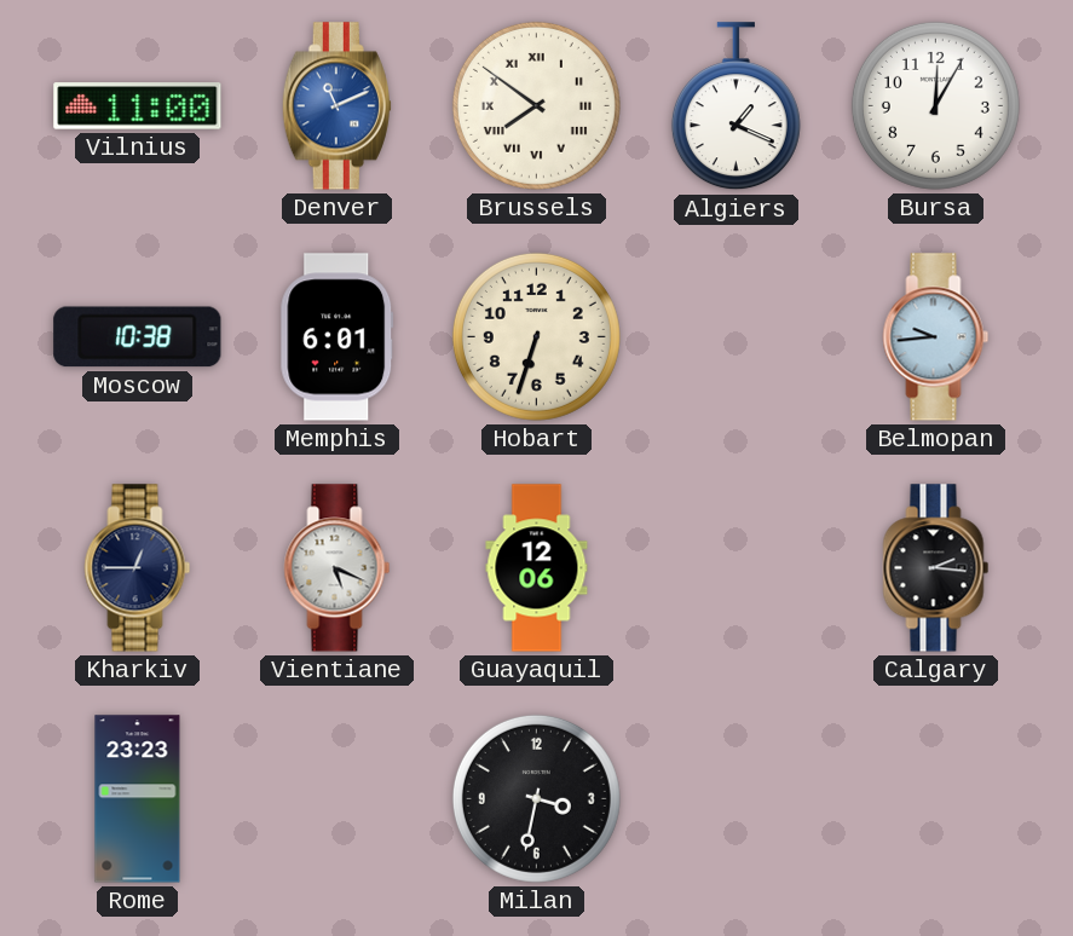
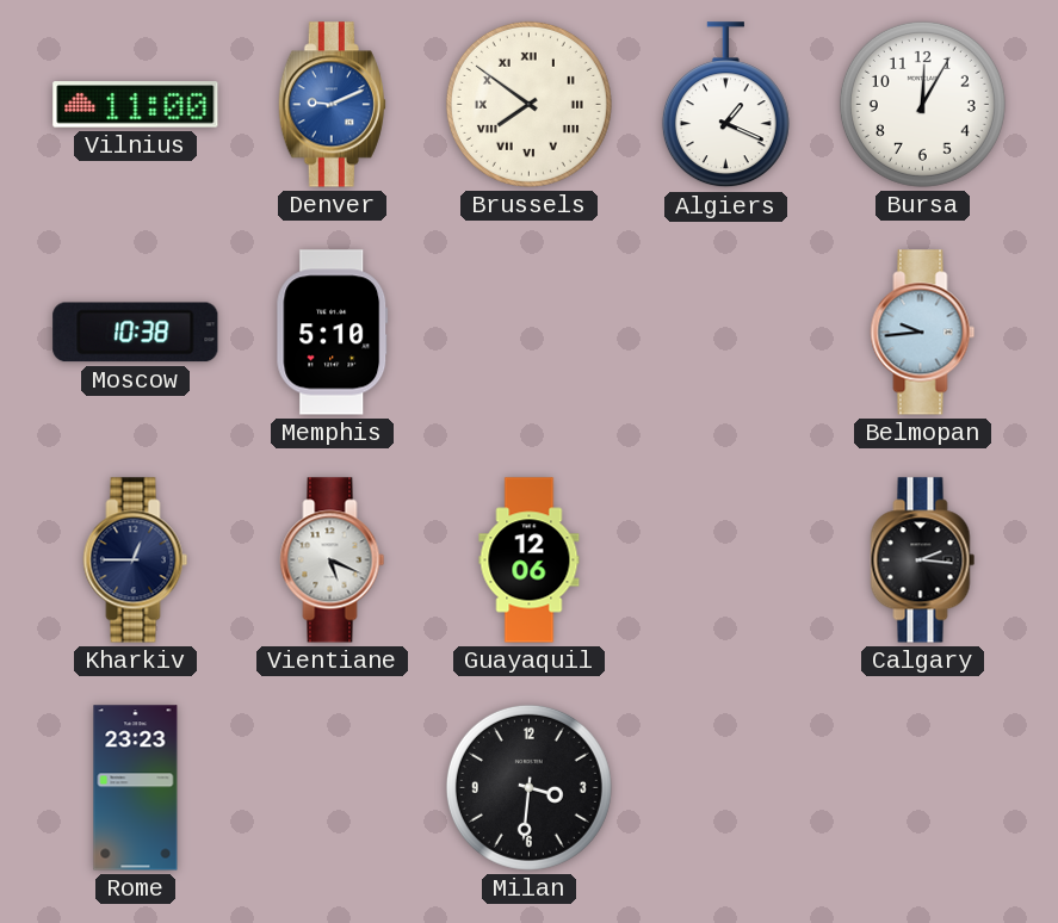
Denver: 11:11 -> 9:11 (332, 105)
Memphis: 6:01 -> 5:10 (333, 333)
Hobart: 6:33 -> none (536, 336)
Milan: 3:32 -> 3:31 (528, 787)
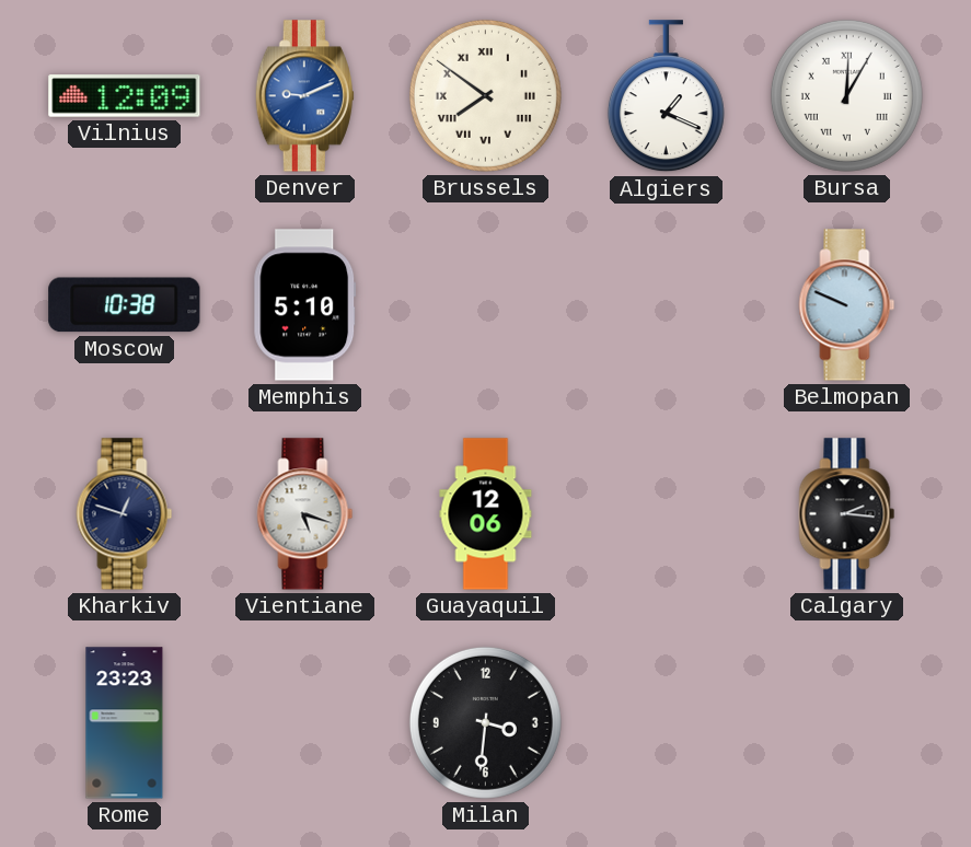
Vilnius: 11:00 -> 12:09 (125, 96)
Bursa numerals: Arabic -> Roman (846, 95)
Belmopan: 9:44 -> 9:49 (847, 305)
Kharkiv: 12:45 -> 12:48 (125, 514)
Vientiane: 5:19 -> 5:18 (305, 514)
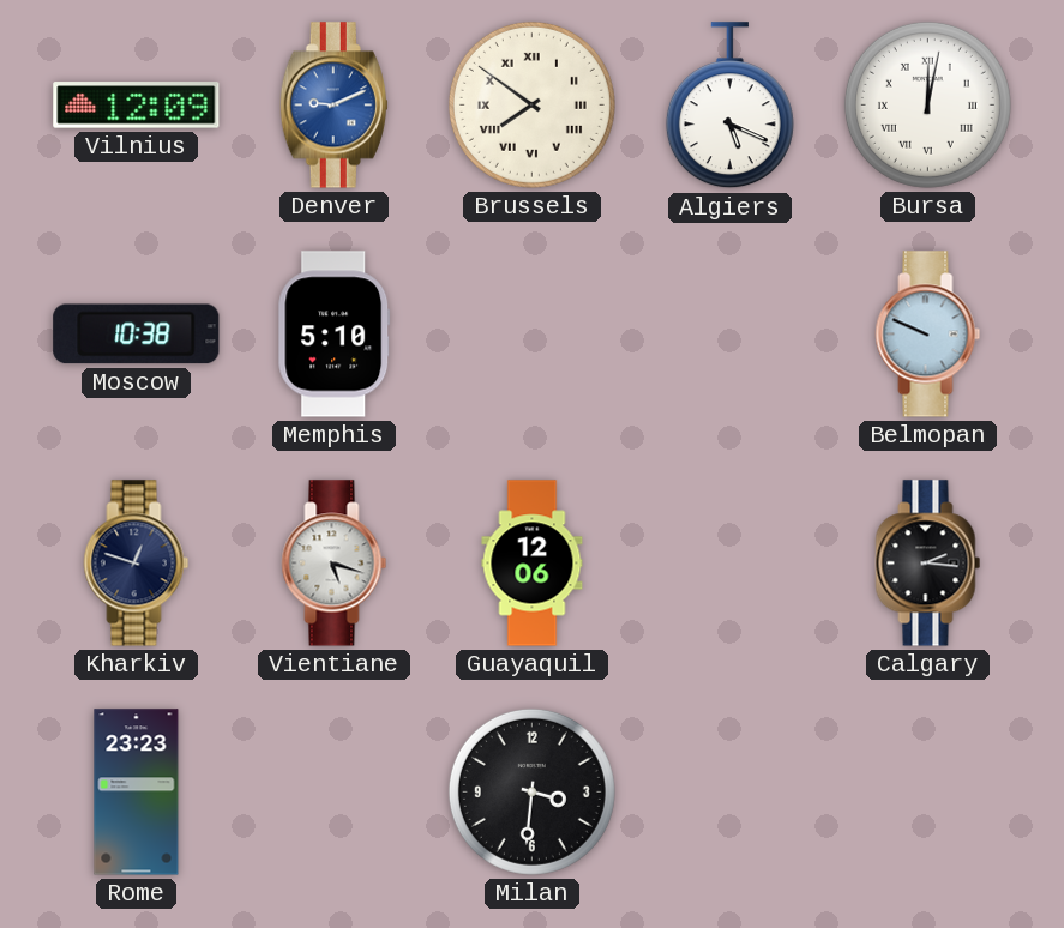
Algiers: 1:19 -> 5:19 (729, 106)
Bursa: 12:05 -> 12:02 (927, 104)
